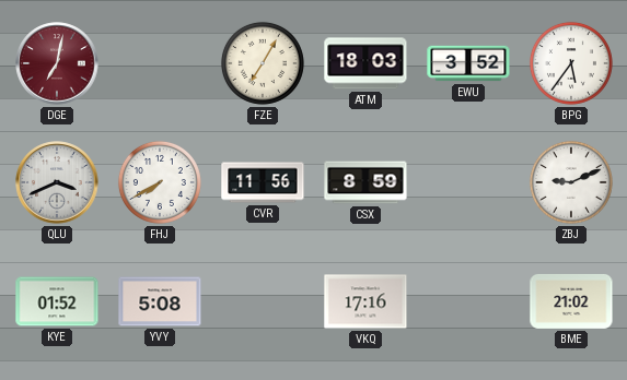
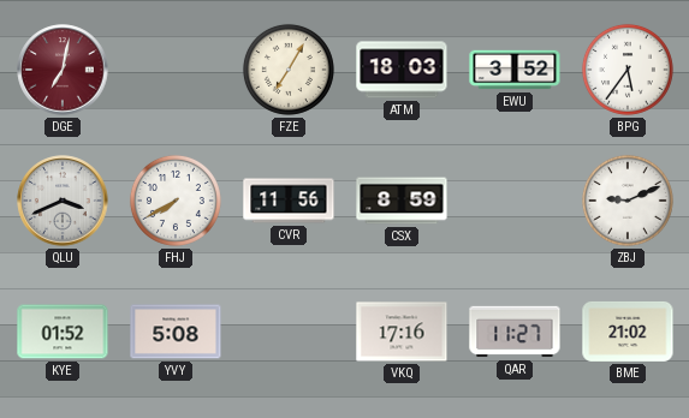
QAR: none -> 11:27 (515, 332)
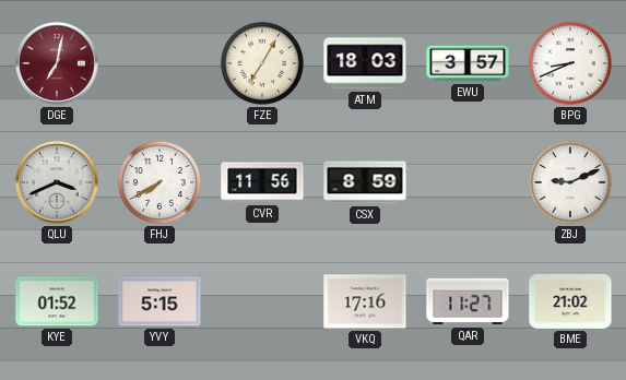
EWU: 3:52 -> 3:57 (468, 63)
BPG: 5:36 -> 8:41 (570, 63)
YVY: 5:08 -> 5:15 (160, 301)
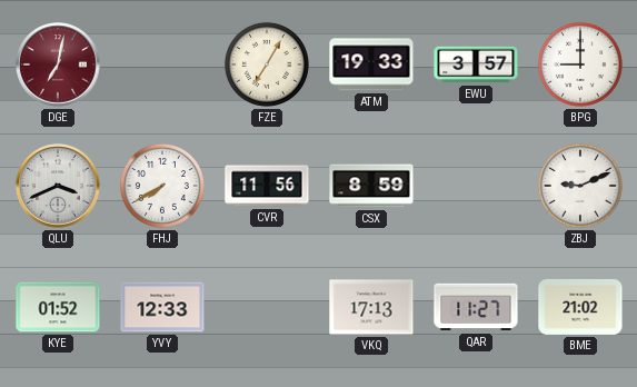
ATM: 18:03 -> 19:33 (371, 64)
BPG: 8:41 -> 9:00 (580, 64)
YVY: 5:15 -> 12:33 (162, 307)
VKQ: 17:16 -> 17:13 (371, 307)
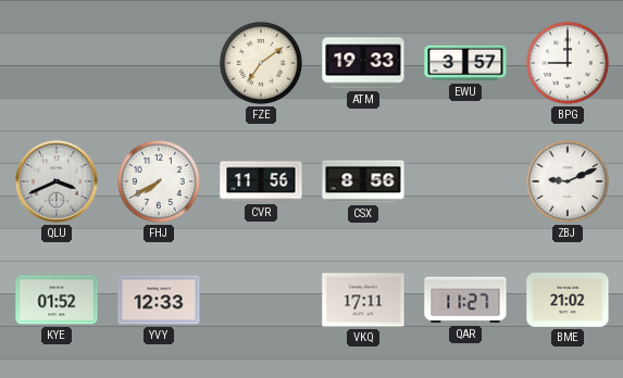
DGE: 7:02 -> none (58, 64)
FZE: 7:05 -> 7:09 (261, 63)
CSX: 8:59 -> 8:56 (363, 181)
VKQ: 17:13 -> 17:11 (363, 300)
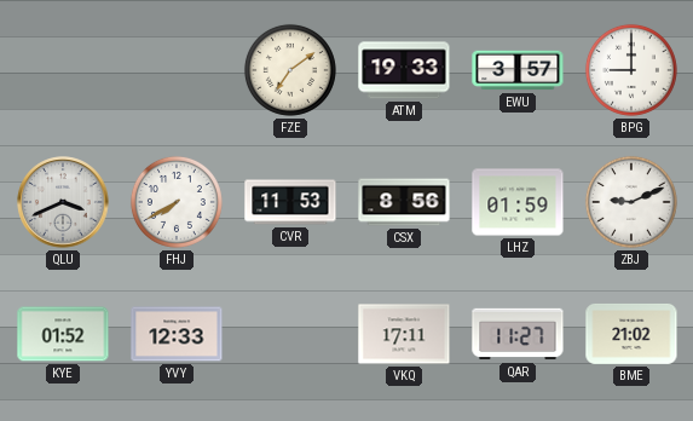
CVR: 11:56 -> 11:53 (290, 202)
LHZ: none -> 01:59 (518, 202)
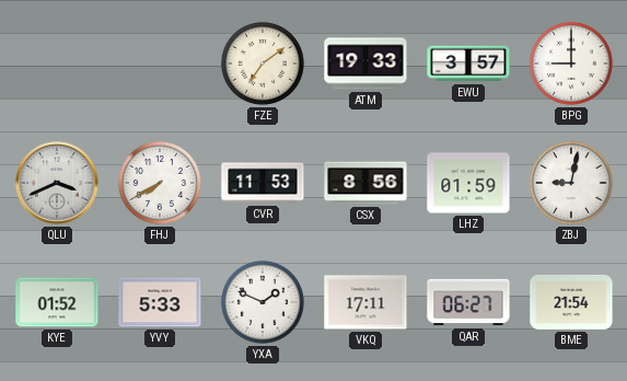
ZBJ: 9:11 -> 9:02 (571, 183)
YVY: 12:33 -> 5:33 (160, 302)
YXA: none -> 1:49 (263, 302)
QAR: 11:27 -> 06:27 (468, 302)
BME: 21:02 -> 21:54 (571, 302)
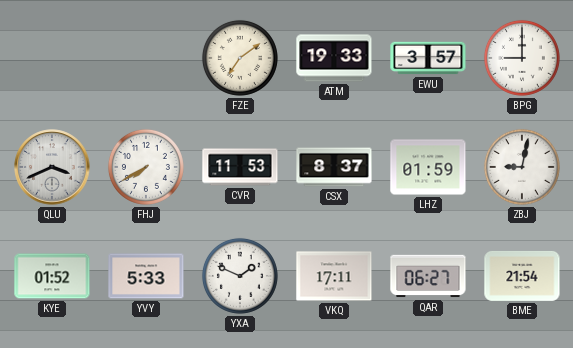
CSX: 8:56 -> 8:37 (334, 167)
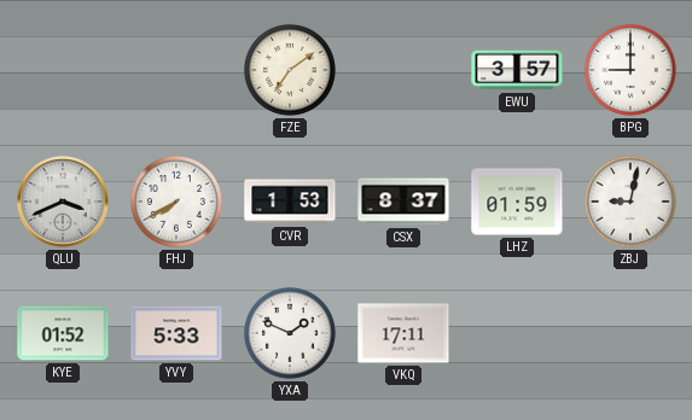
ATM: 19:33 -> none (334, 58)
CVR: 11:53 -> 1:53 (290, 202)
QAR: 06:27 -> none (428, 276)
BME: 21:54 -> none (522, 276)
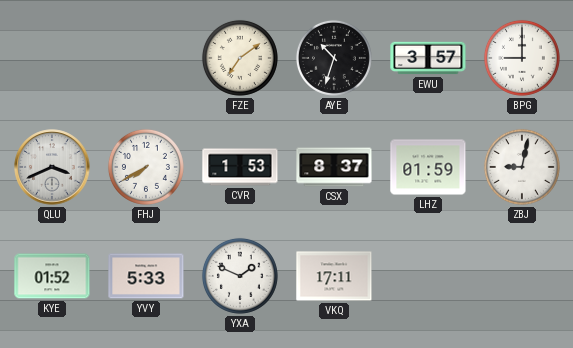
AYE: none -> 10:33 (334, 58)
